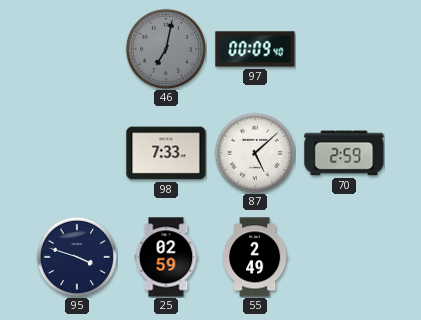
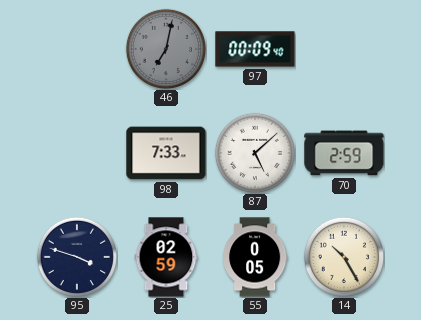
55: 2:49 -> 0:05 (256, 257)
14: none -> 10:25 (343, 256)
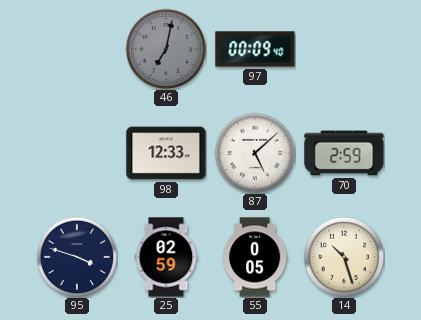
98: 7:33 -> 12:33 (166, 153)
14: 10:25 -> 10:27 (343, 256)
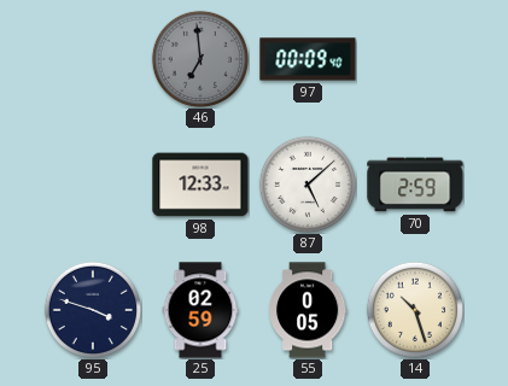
46: 7:02 -> 6:59 (199, 58)
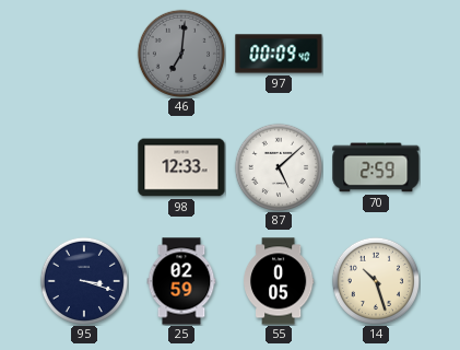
46: 6:59 -> 7:01 (180, 52)
95: 3:48 -> 3:18 (83, 280)
